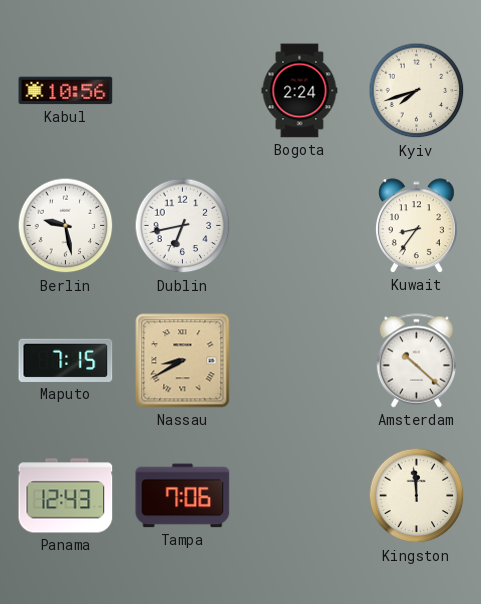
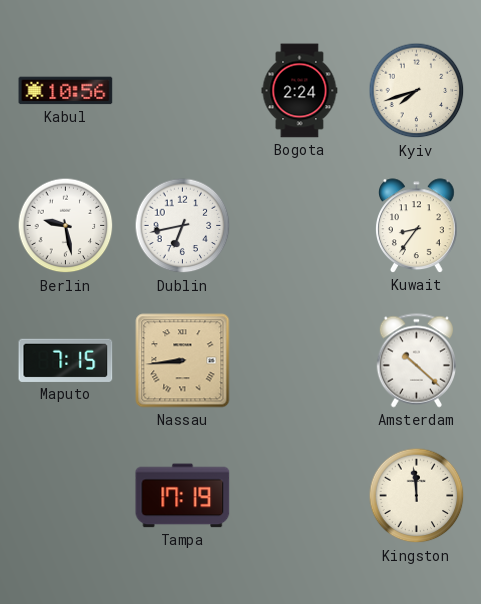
Nassau: 8:40 -> 8:44 (183, 361)
Panama: 12:43 -> none (66, 496)
Tampa: 7:06 -> 17:19 (183, 496)
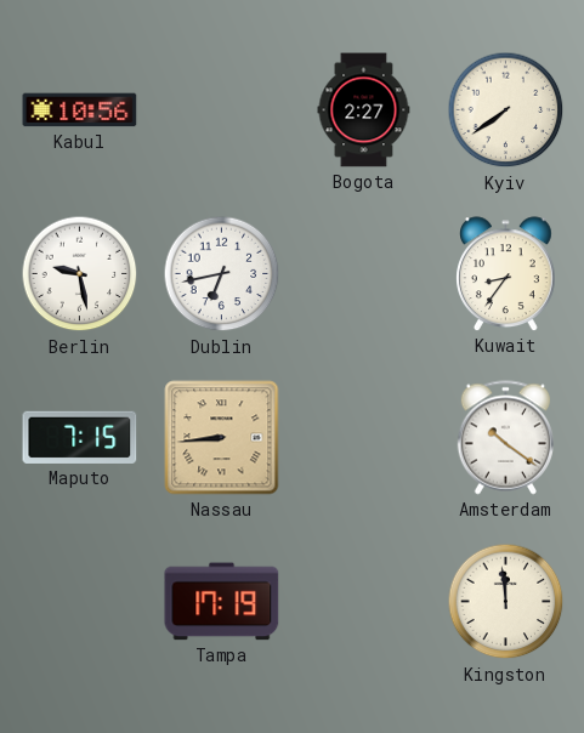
Bogota: 2:24 -> 2:27 (364, 110)
Kyiv: 7:42 -> 7:39 (506, 110)
Amsterdam: 10:22 -> 10:21 (505, 438)
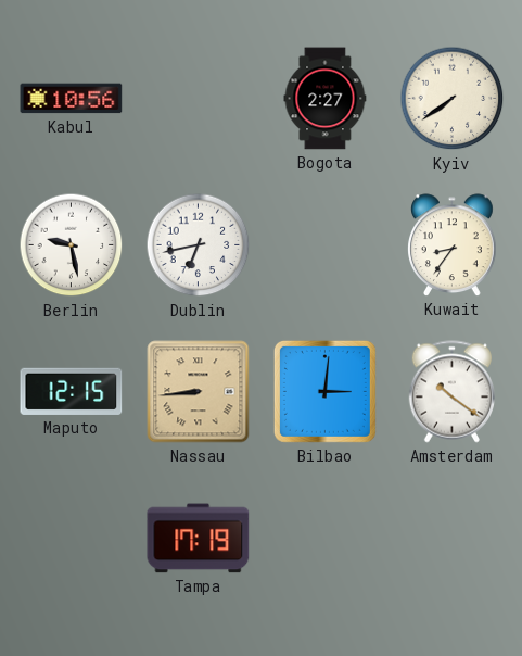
Maputo: 7:15 -> 12:15 (72, 391)
Bilbao: none -> 3:01 (324, 391)
Kingston: 11:59 -> none (506, 602)
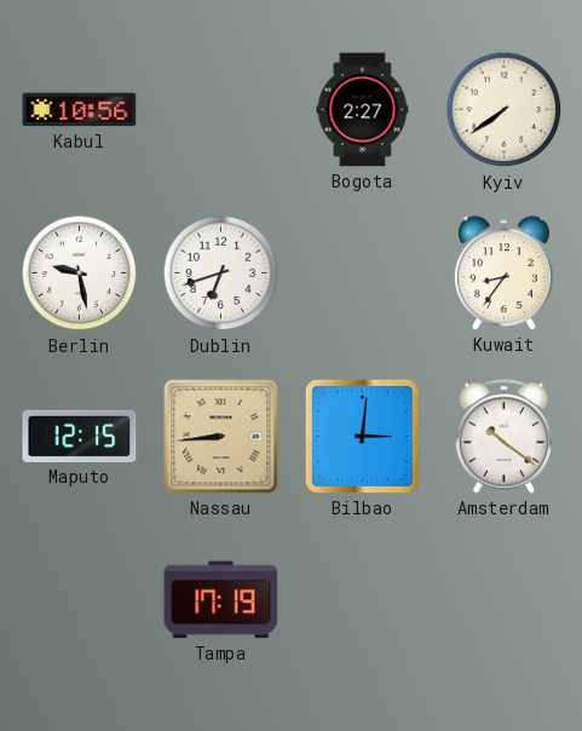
Dublin: 6:43 -> 6:42 (221, 274)
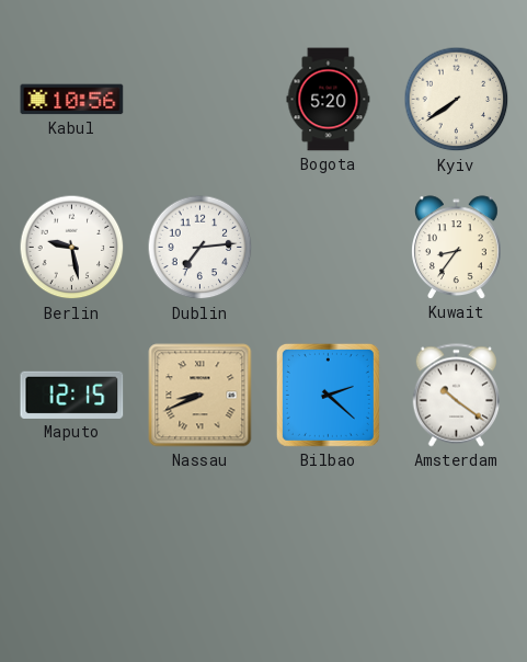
Bogota: 2:27 -> 5:20 (329, 100)
Dublin: 6:42 -> 7:14 (201, 248)
Nassau: 8:44 -> 8:41 (201, 396)
Bilbao: 3:01 -> 2:22 (328, 395)
Tampa: 17:19 -> none (221, 600)
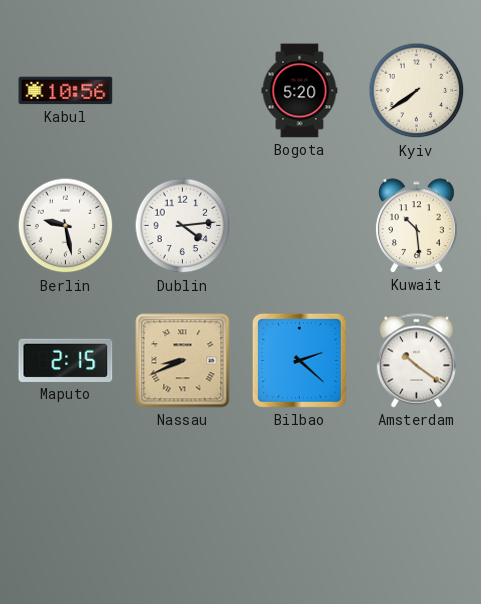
Dublin: 7:14 -> 4:14 (183, 226)
Kuwait: 8:36 -> 10:29 (417, 226)
Maputo: 12:15 -> 2:15 (66, 360)
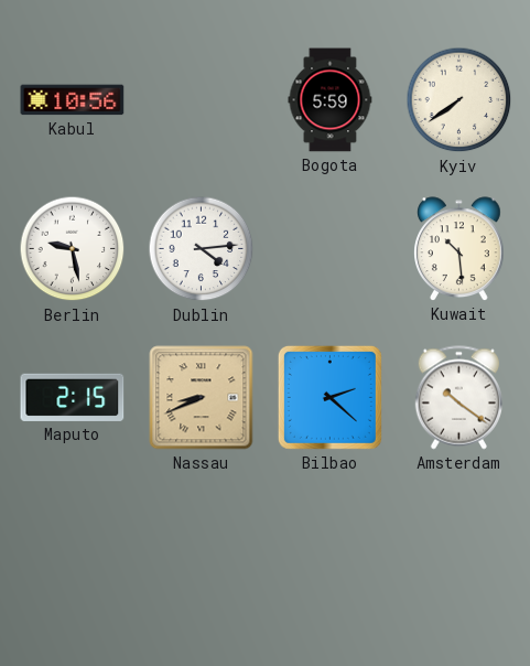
Bogota: 5:20 -> 5:59 (331, 100)
